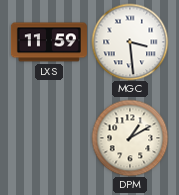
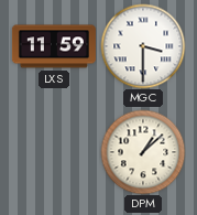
MGC: 3:29 -> 3:30 (143, 46)
DPM: 1:10 -> 1:08 (143, 152)
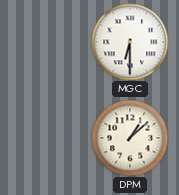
LXS: 11:59 -> none (54, 46)
MGC: 3:30 -> 6:30 (130, 42)
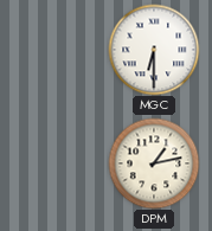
DPM: 1:08 -> 1:13 (154, 163)
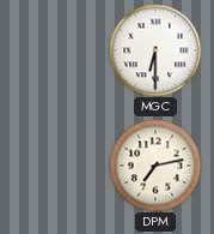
DPM: 1:13 -> 7:13 (155, 166)
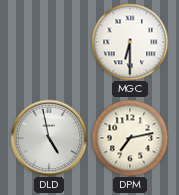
DLD: none -> 4:58 (49, 138)
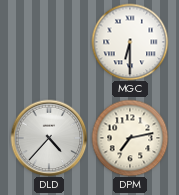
DLD: 4:58 -> 4:37 (49, 138)
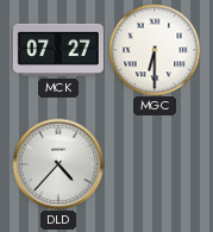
MCK: none -> 07:27 (58, 50)
DPM: 7:13 -> none (130, 138)
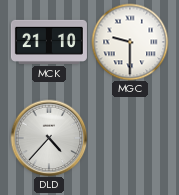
MCK: 07:27 -> 21:10 (49, 42)
MGC: 6:30 -> 9:30 (130, 42)
